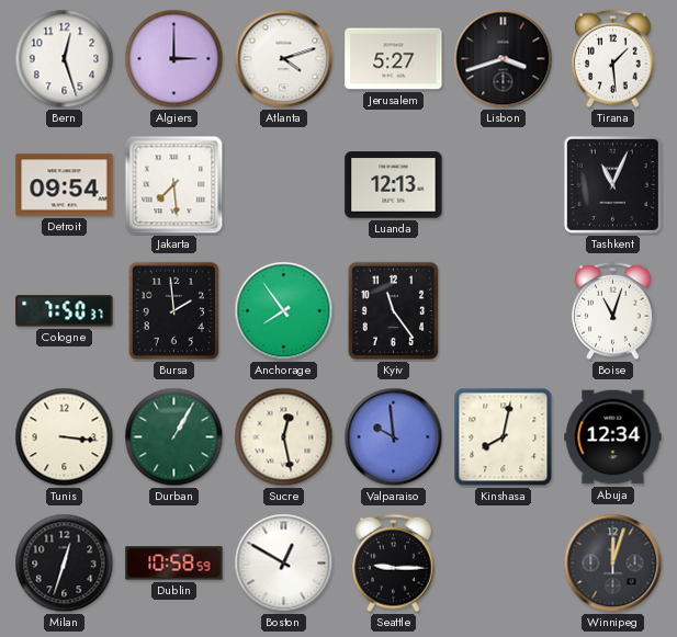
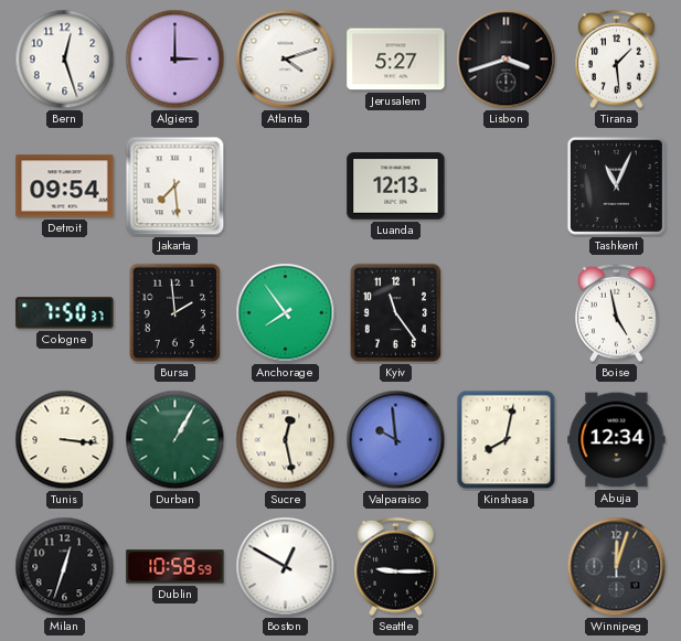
Boise: 11:03 -> 4:58 (617, 313)
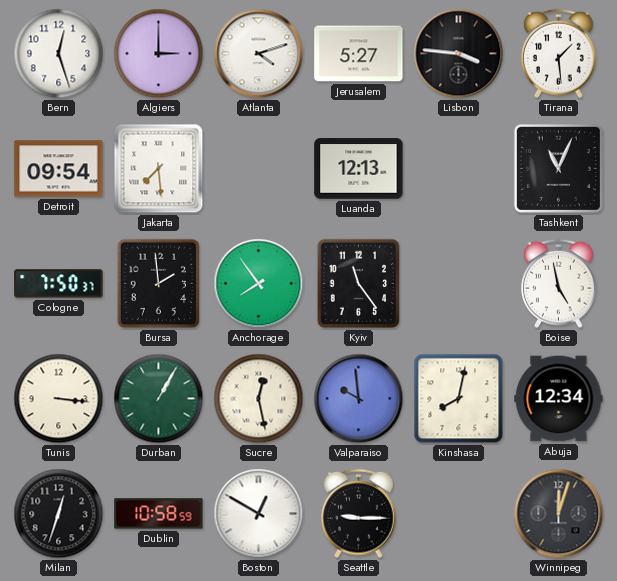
Lisbon: 3:42 -> 3:46 (459, 54)
